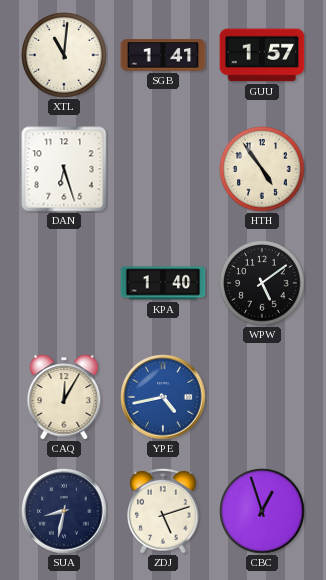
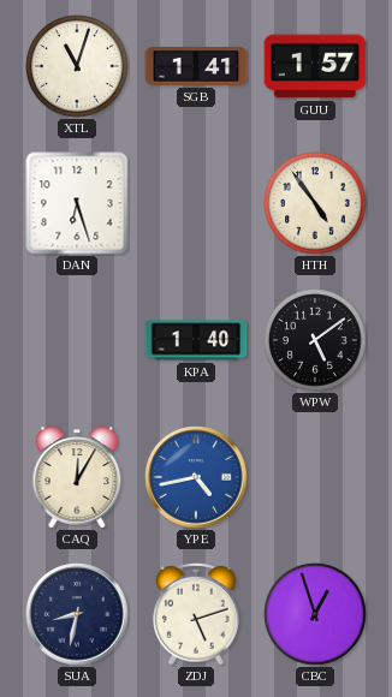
XTL: 11:01 -> 11:03 (77, 66)
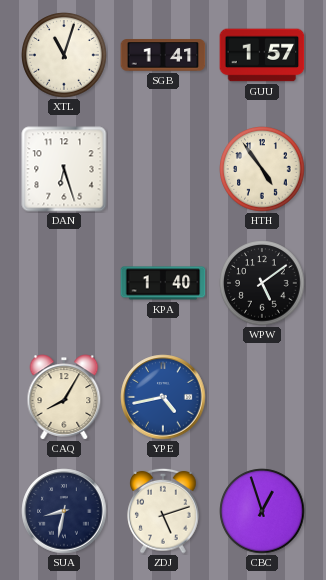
CAQ: 12:05 -> 8:05 (64, 397)
